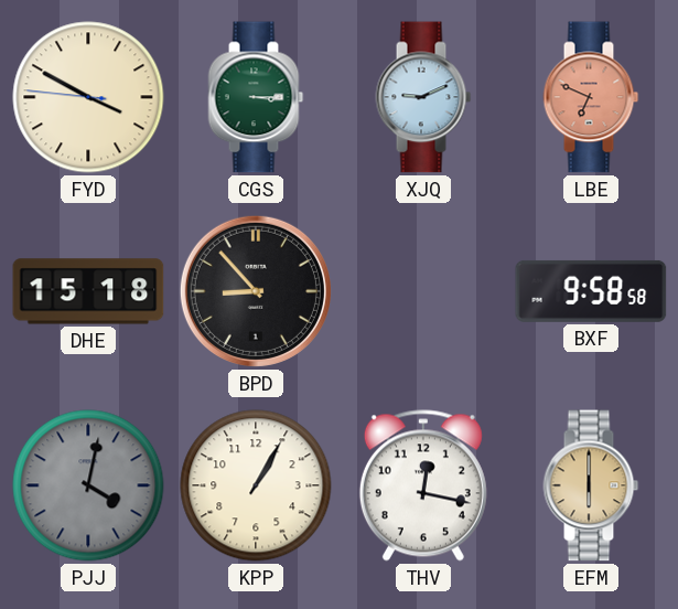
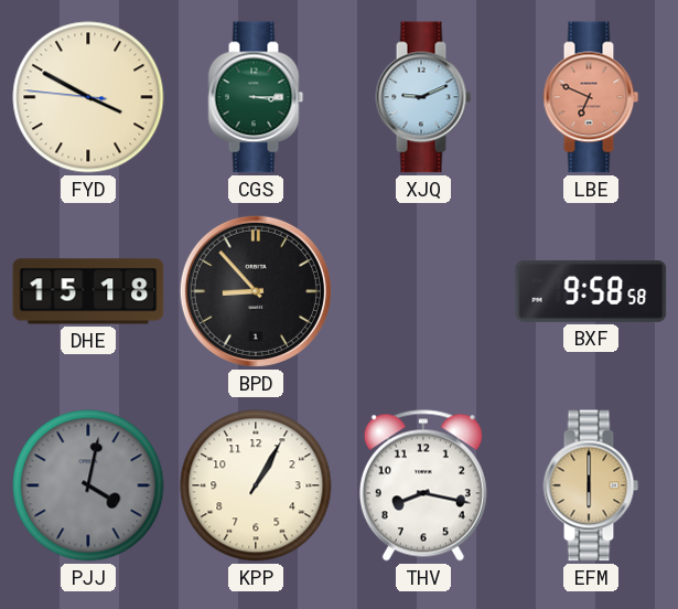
THV: 12:17 -> 8:17 (423, 485)
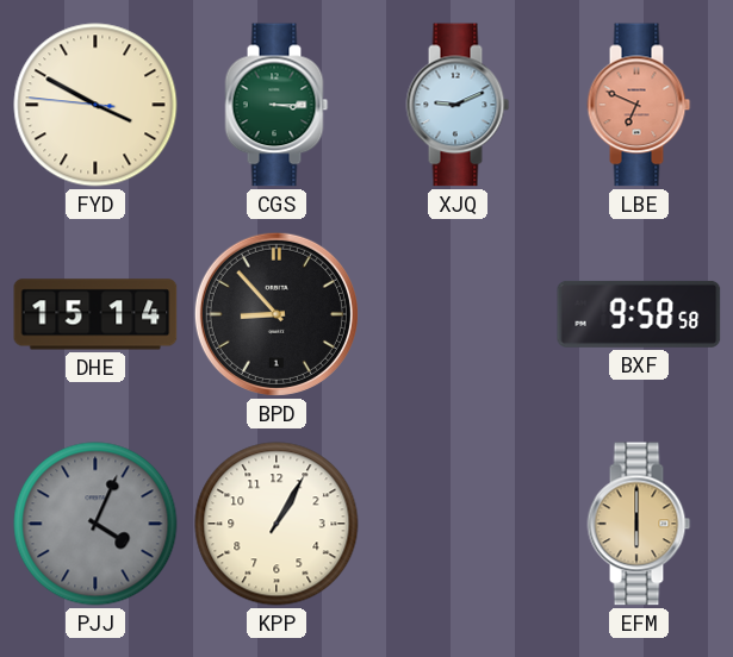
DHE: 15:18 -> 15:14 (95, 314)
PJJ: 4:02 -> 4:04 (95, 524)
THV: 8:17 -> none (423, 485)
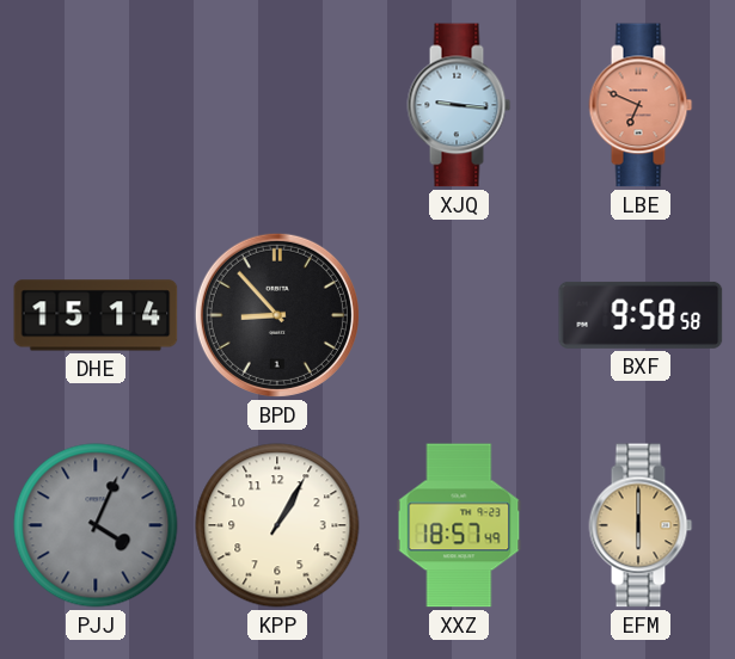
FYD: 3:49 -> none (95, 105)
CGS: 3:15 -> none (277, 105)
XJQ: 9:11 -> 9:16 (459, 105)
XXZ: none -> 18:57 (459, 525)
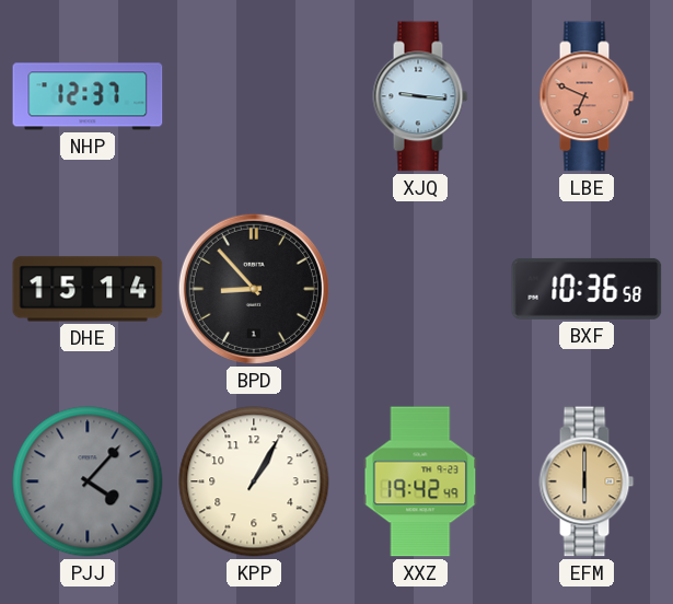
NHP: none -> 12:37 (88, 96)
BXF: 9:58 -> 10:36 (587, 289)
PJJ: 4:04 -> 4:07 (88, 481)
XXZ: 18:57 -> 19:42 (420, 481)
